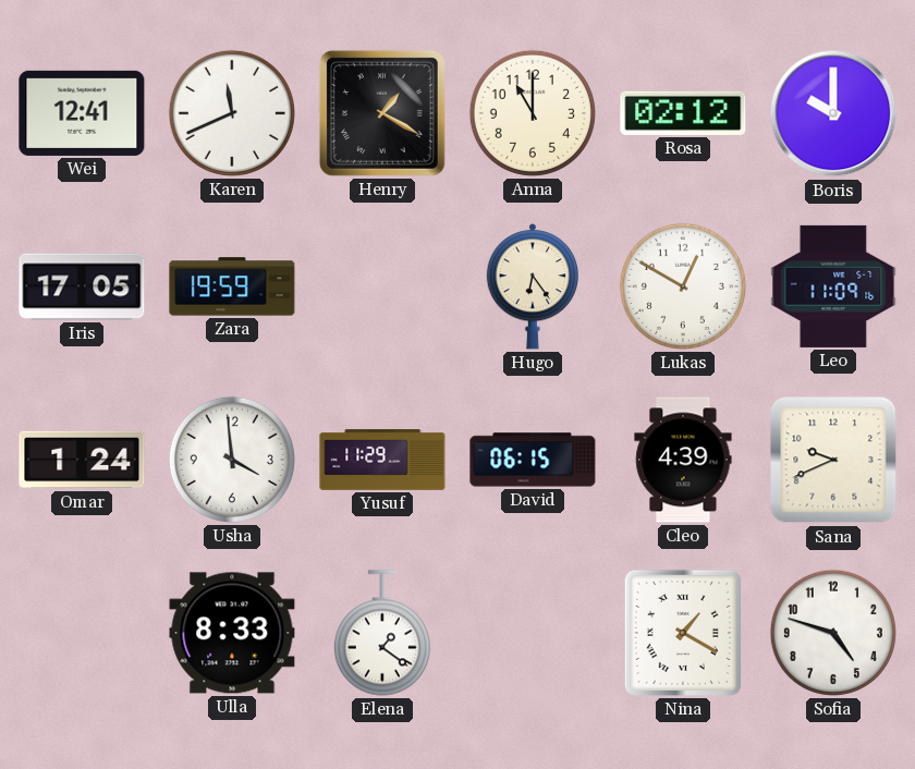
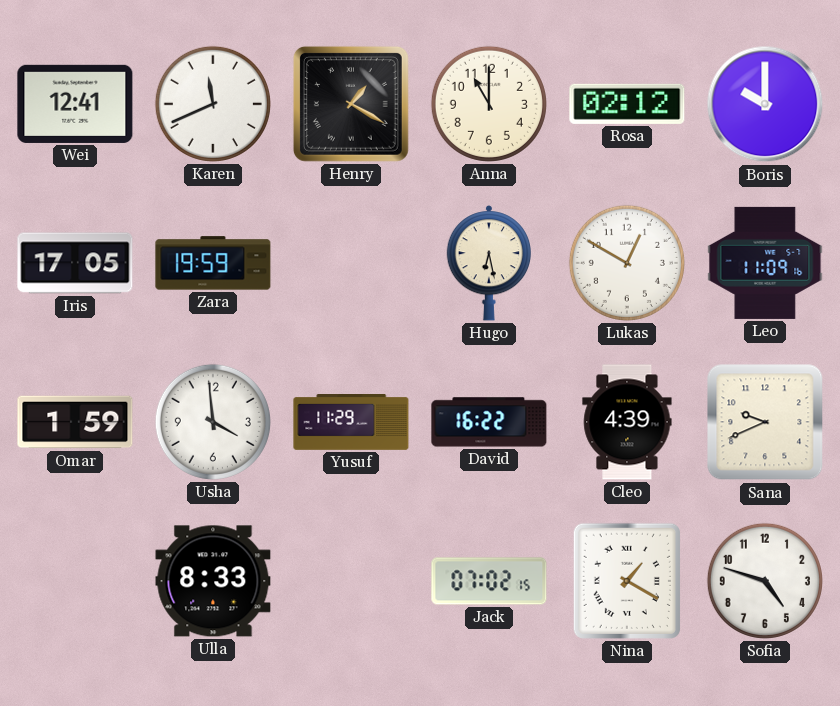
Hugo: 6:24 -> 6:28 (488, 263)
Omar: 1:24 -> 1:59 (75, 422)
David: 06:15 -> 16:22 (489, 422)
Elena: 1:21 -> none (382, 633)
Jack: none -> 07:02 (489, 581)
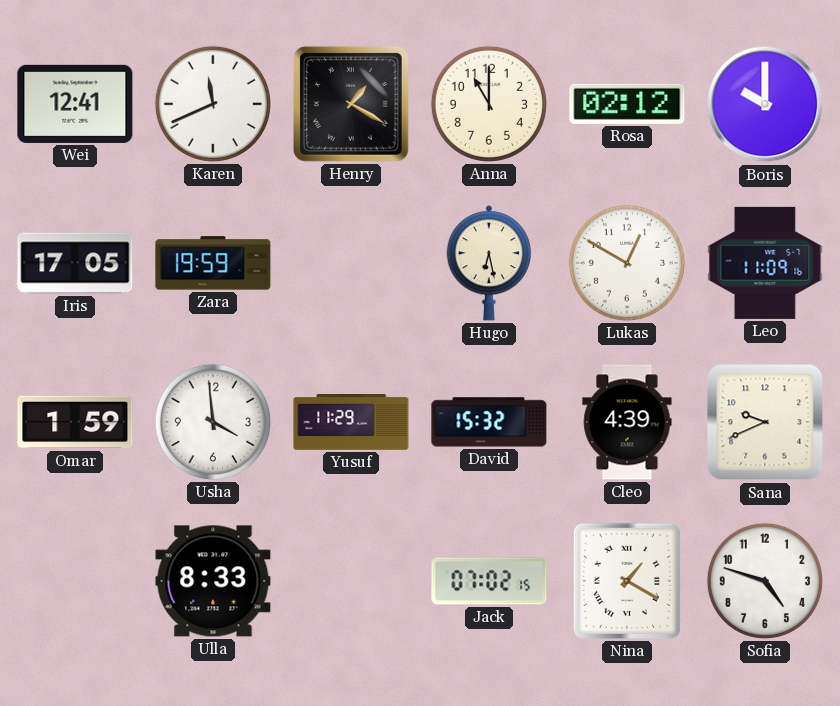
David: 16:22 -> 15:32 (489, 422)
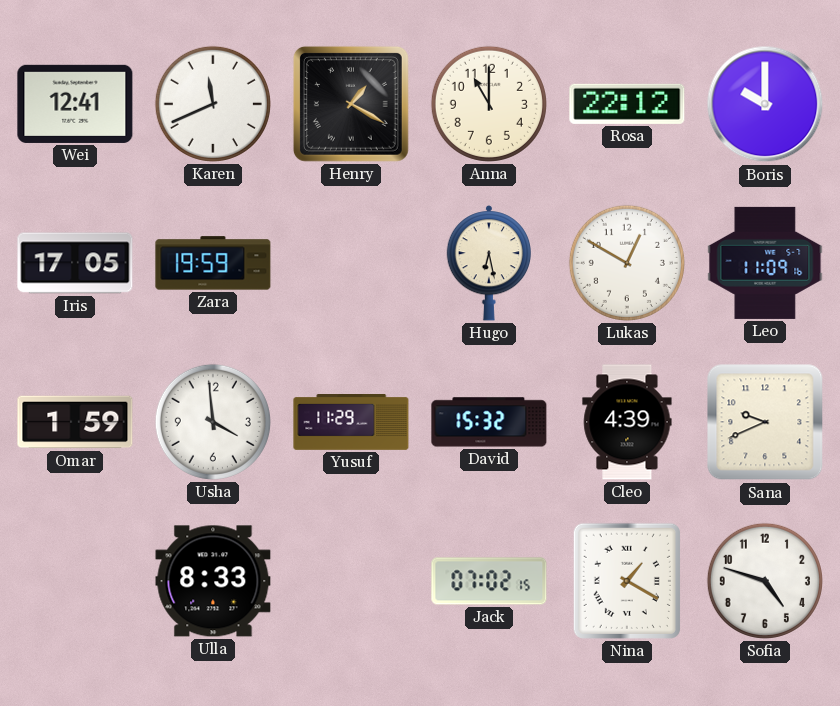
Rosa: 02:12 -> 22:12 (627, 104)
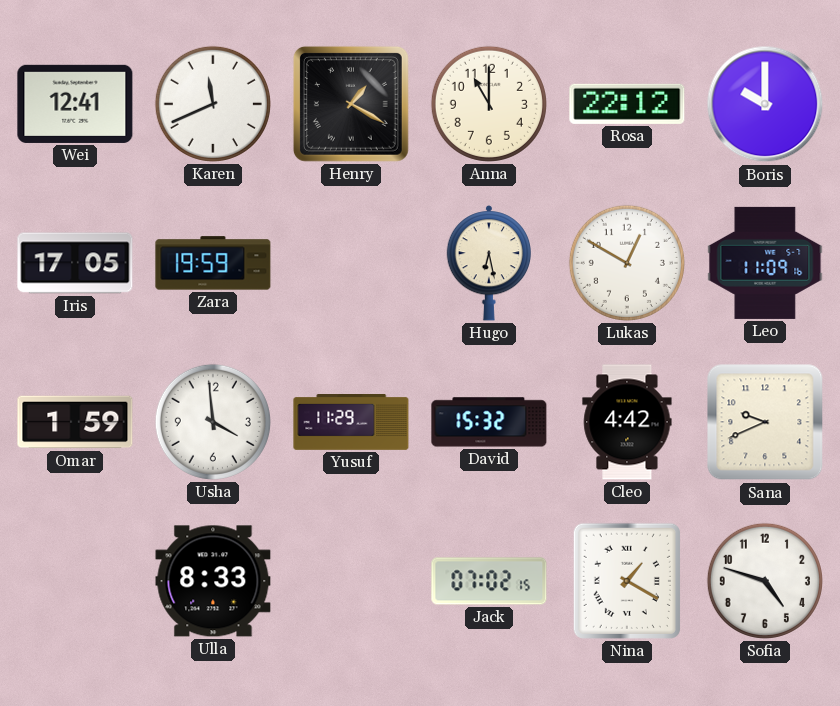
Cleo: 4:39 -> 4:42 (627, 422)
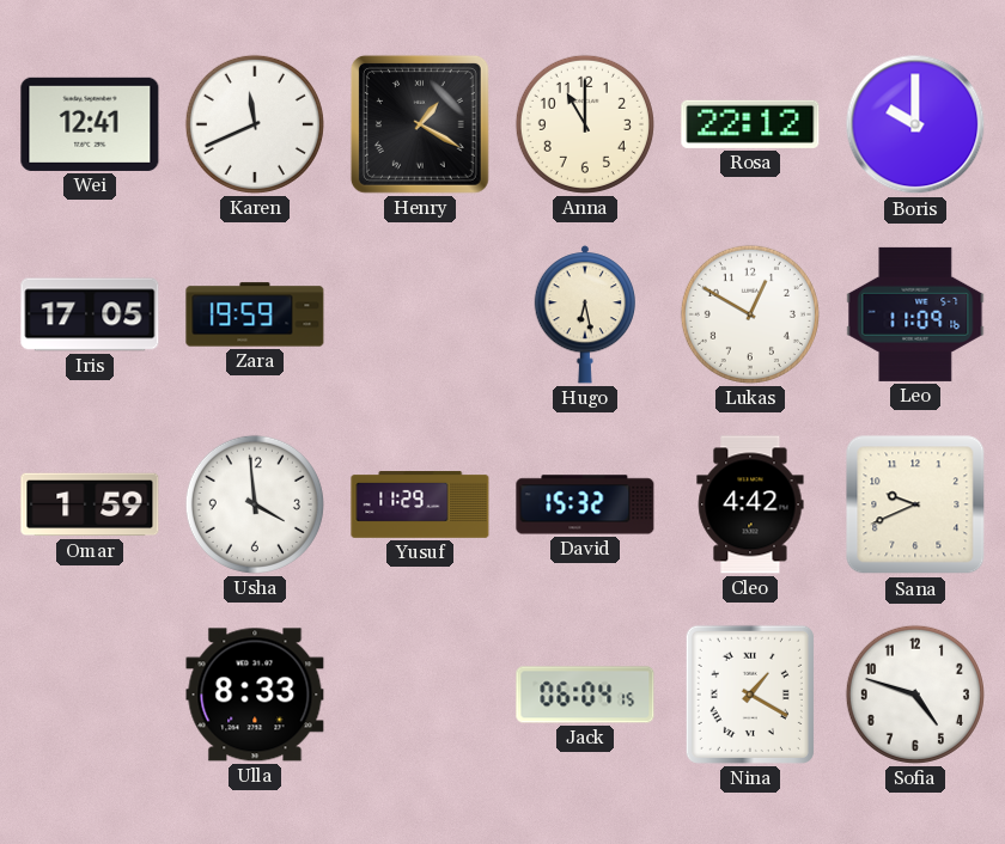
Jack: 07:02 -> 06:04 (585, 695)
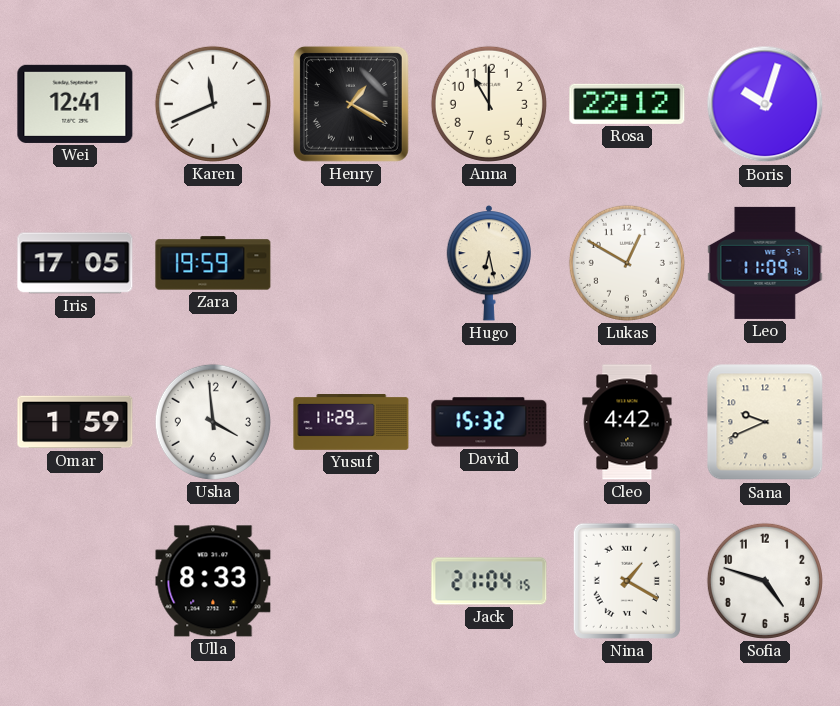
Boris: 10:00 -> 10:03 (765, 104)
Jack: 06:04 -> 21:04 (489, 581)
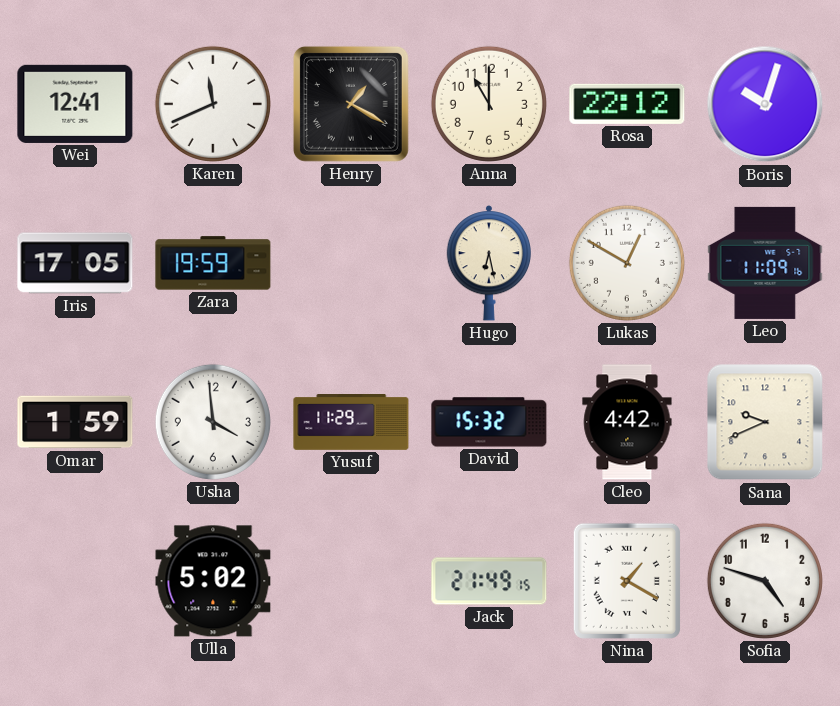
Ulla: 8:33 -> 5:02 (213, 581)
Jack: 21:04 -> 21:49 (489, 581)
